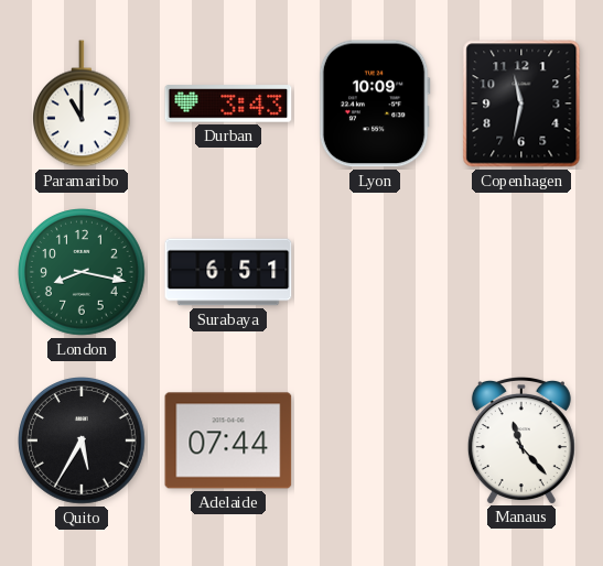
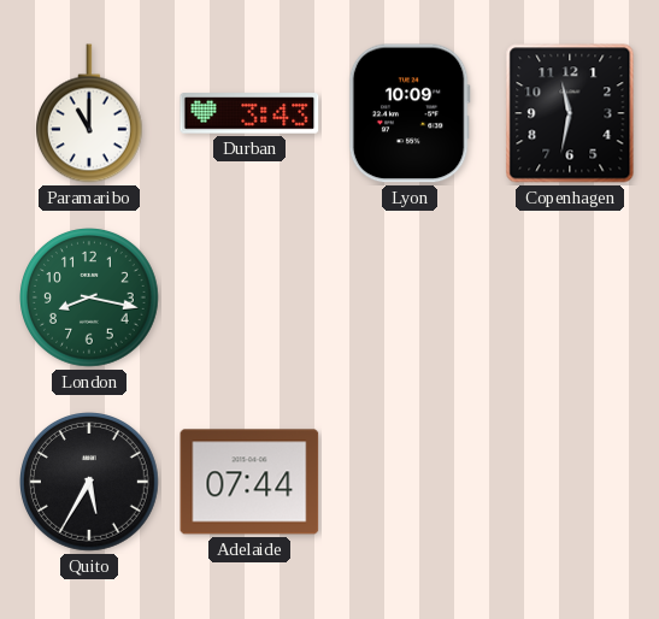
Surabaya: 6:51 -> none (228, 272)
Manaus: 11:23 -> none (521, 440)
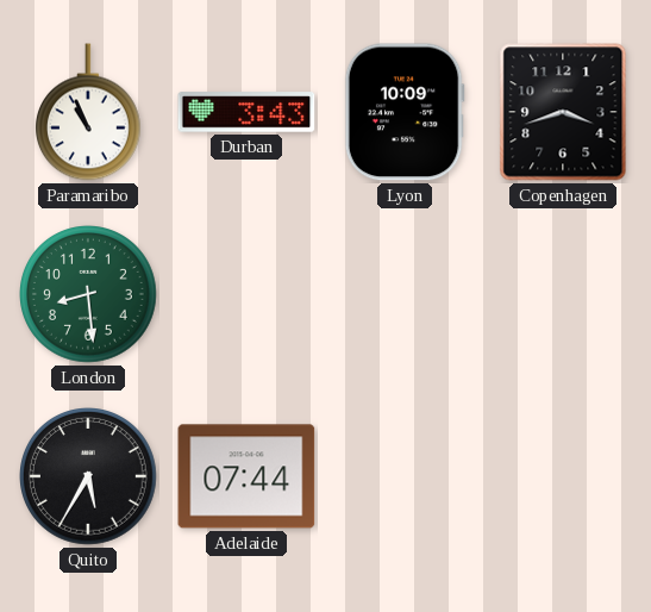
Paramaribo: 11:00 -> 10:56 (88, 112)
Copenhagen: 11:32 -> 3:42 (563, 112)
London: 8:17 -> 8:29 (89, 295)
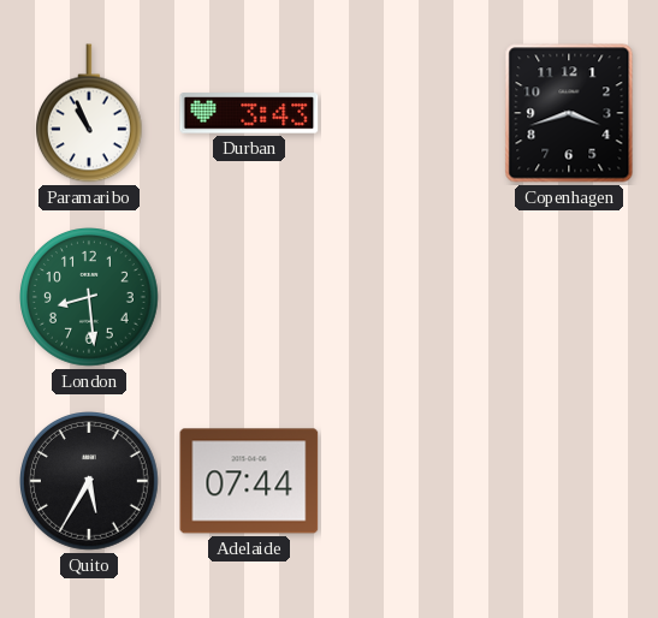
Lyon: 10:09 -> none (405, 112)
